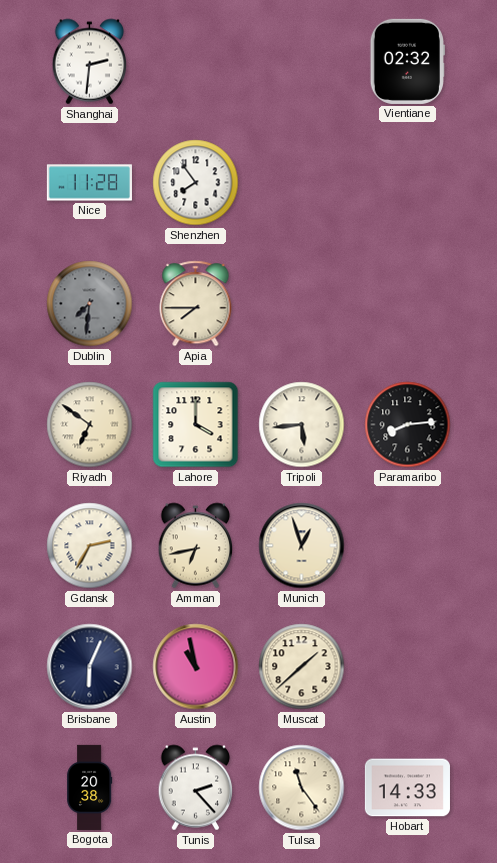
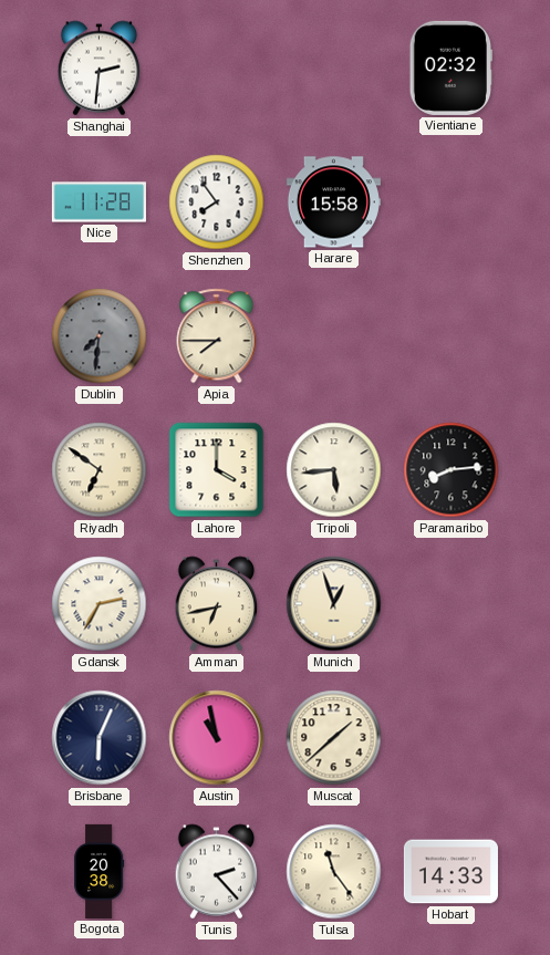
Harare: none -> 15:58 (333, 203)
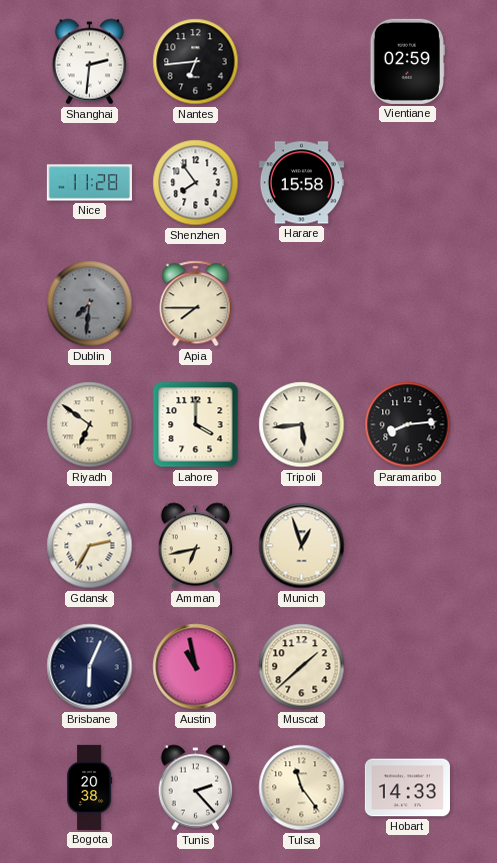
Nantes: none -> 6:44 (196, 62)
Vientiane: 02:32 -> 02:59 (407, 61)
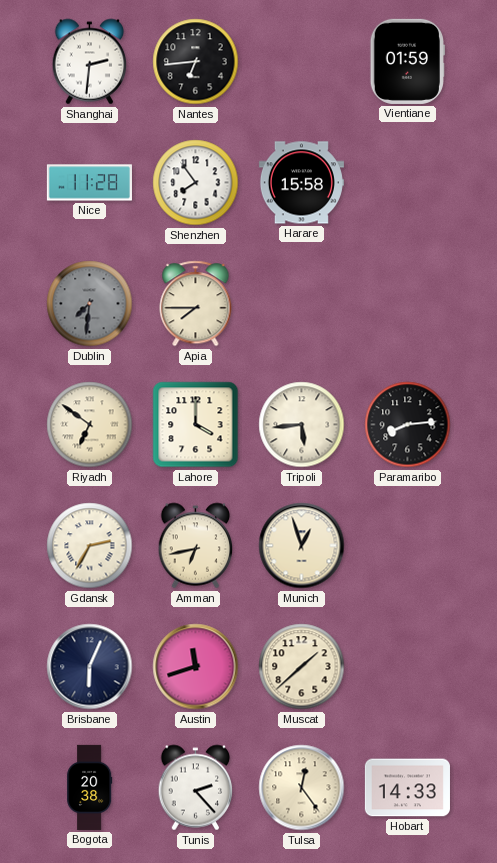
Vientiane: 02:59 -> 01:59 (407, 61)
Austin: 10:58 -> 11:42 (196, 667)
Tulsa: 11:24 -> 12:24 (302, 788)
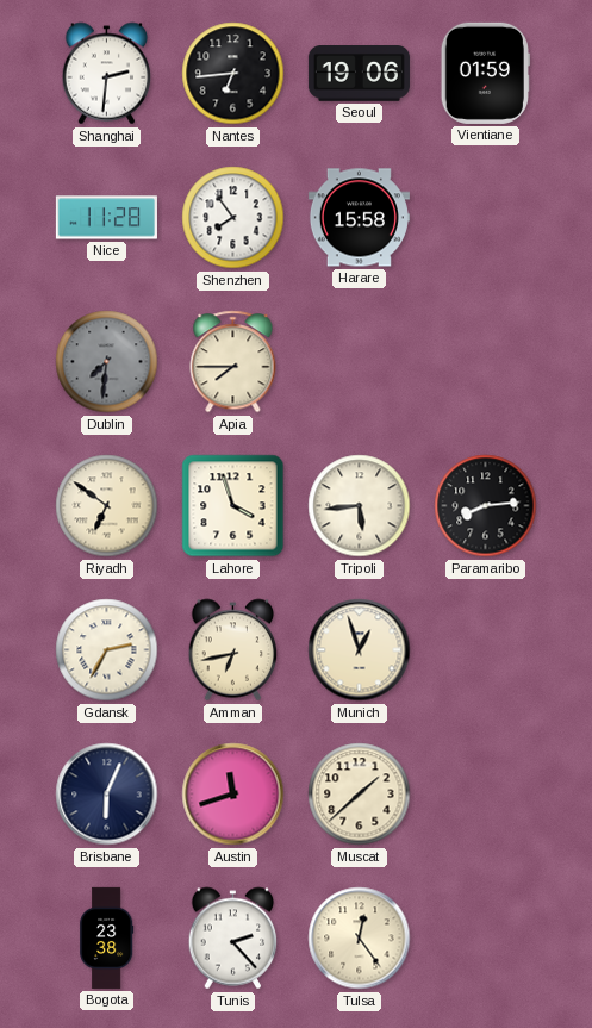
Seoul: none -> 19:06 (359, 74)
Lahore: 4:00 -> 3:57 (233, 506)
Bogota: 20:38 -> 23:38 (107, 937)
Hobart: 14:33 -> none (407, 788)
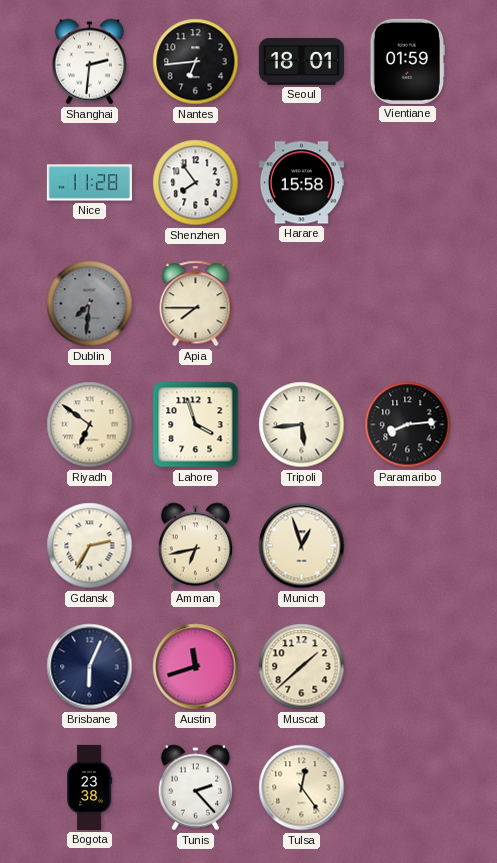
Seoul: 19:06 -> 18:01 (301, 62)
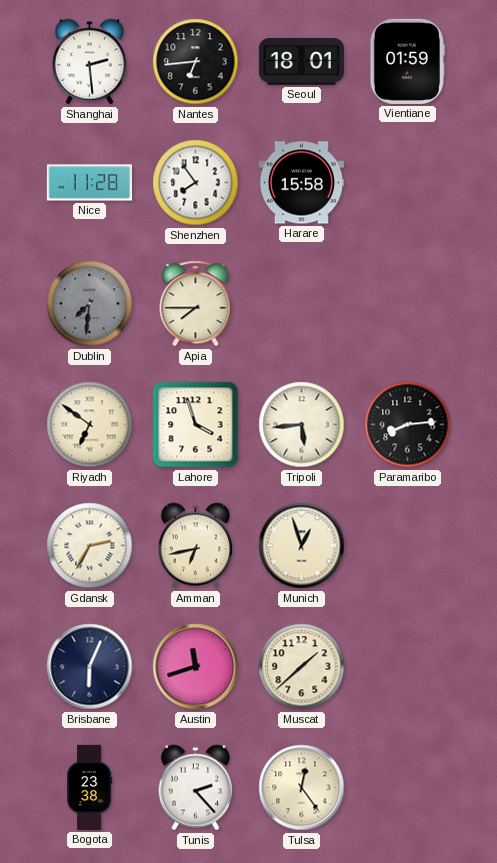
Shanghai: 2:31 -> 2:29 (90, 62)
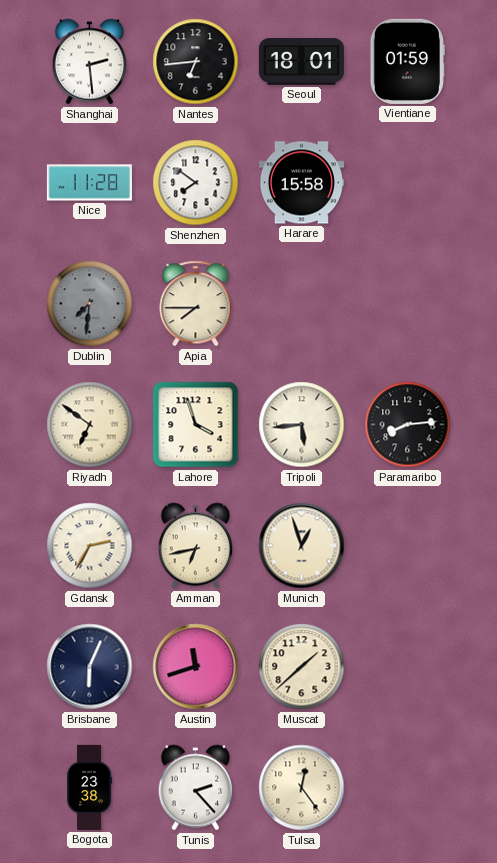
Shenzhen: 7:54 -> 7:51 (196, 183)
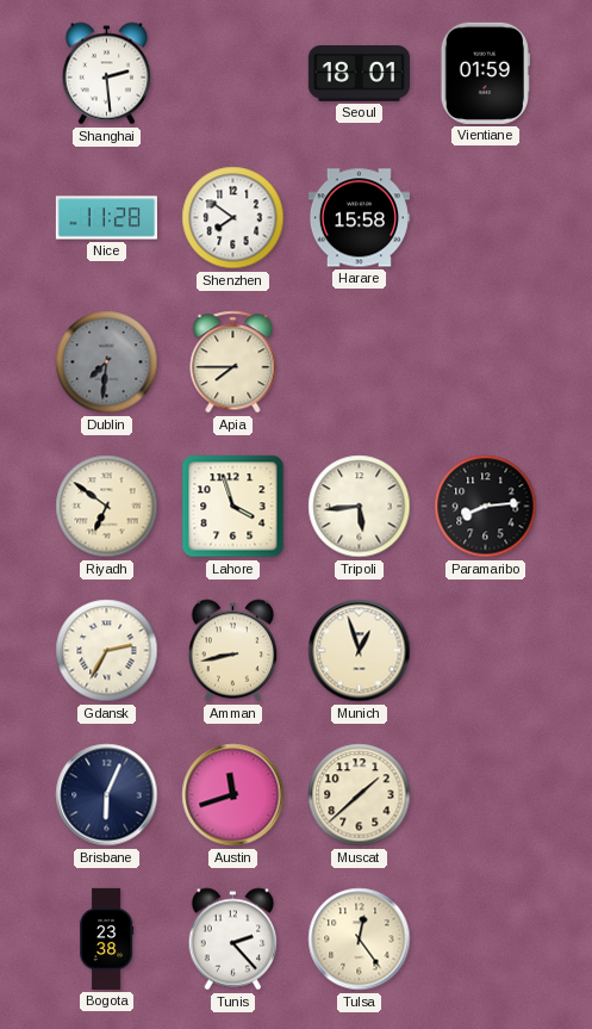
Nantes: 6:44 -> none (196, 62)
Amman: 6:43 -> 8:43 (233, 651)
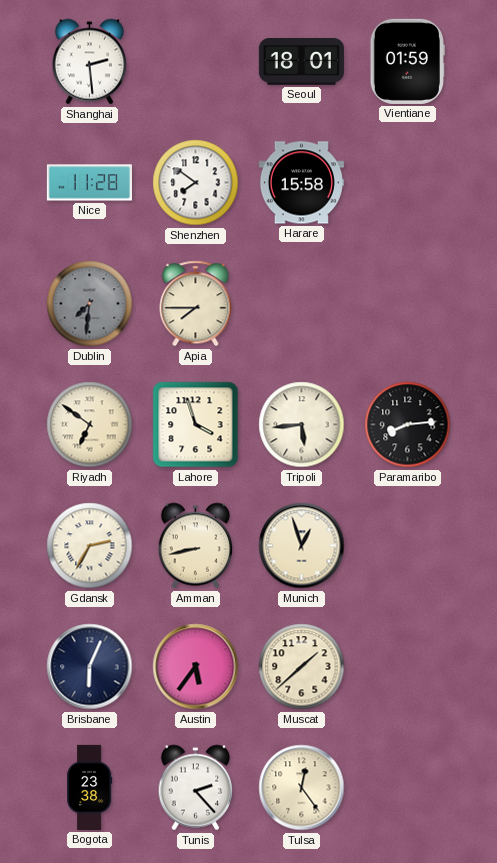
Austin: 11:42 -> 5:36 (196, 667)
